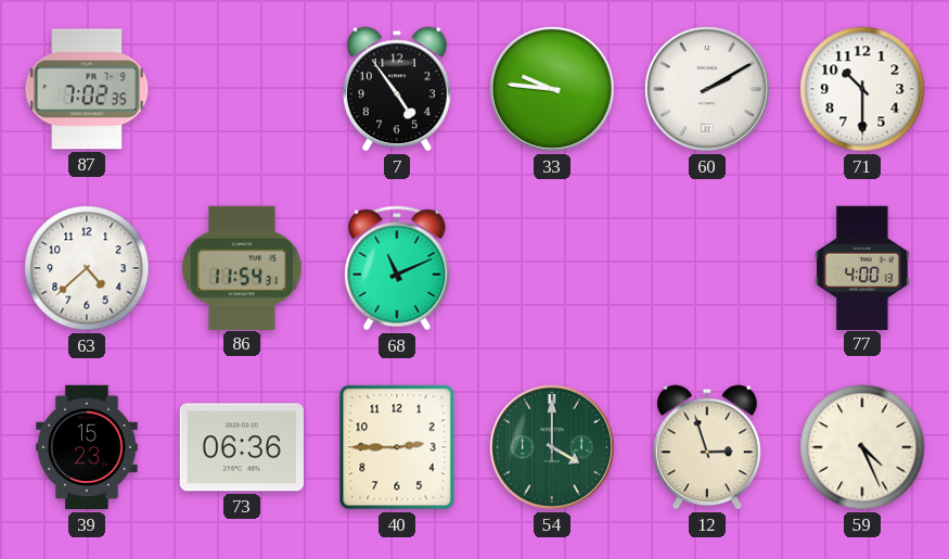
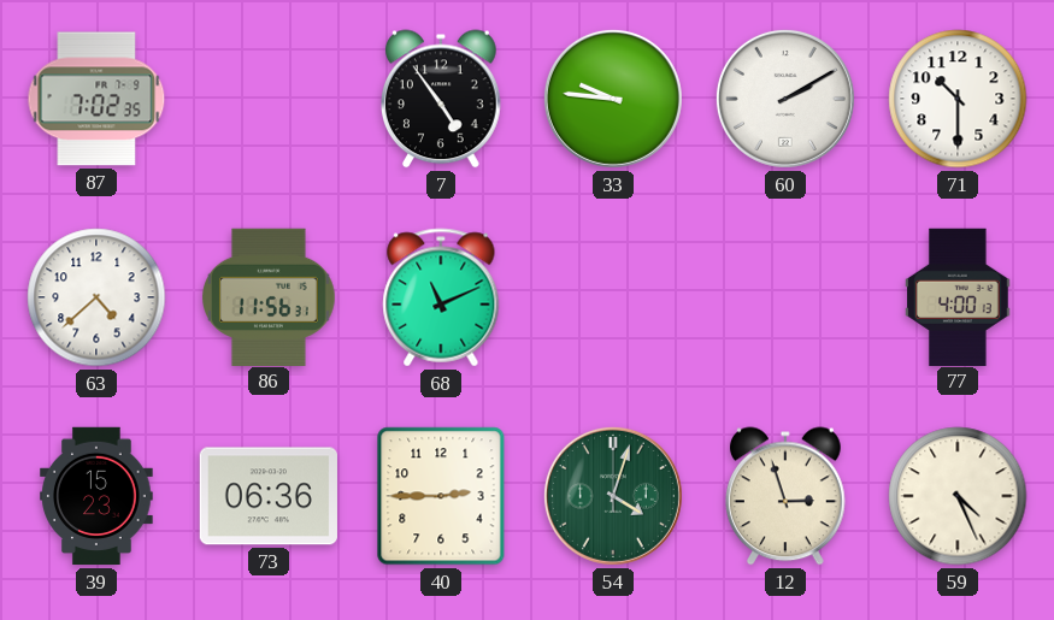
86: 11:54 -> 11:56 (270, 296)
54: 4:00 -> 4:03 (613, 496)
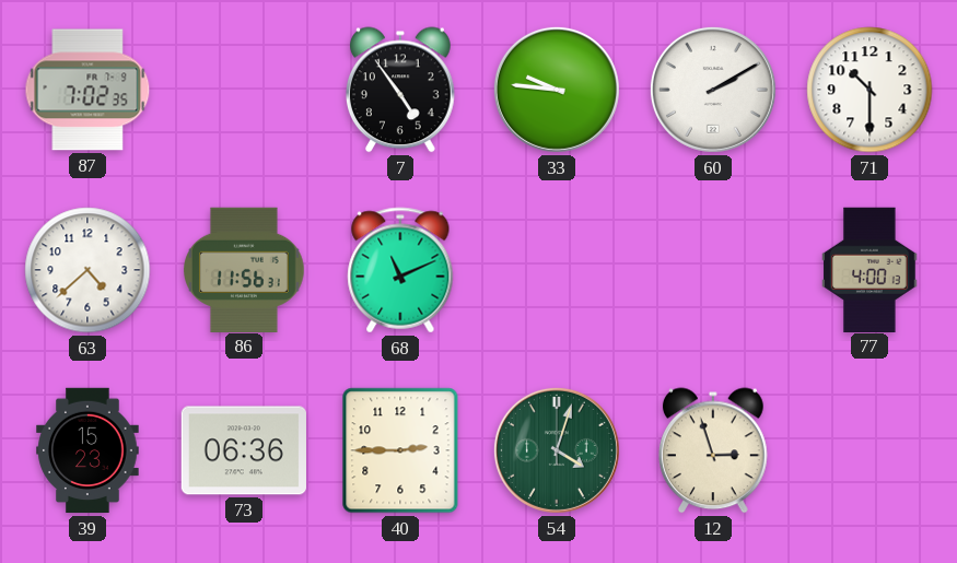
59: 4:26 -> none (958, 496)
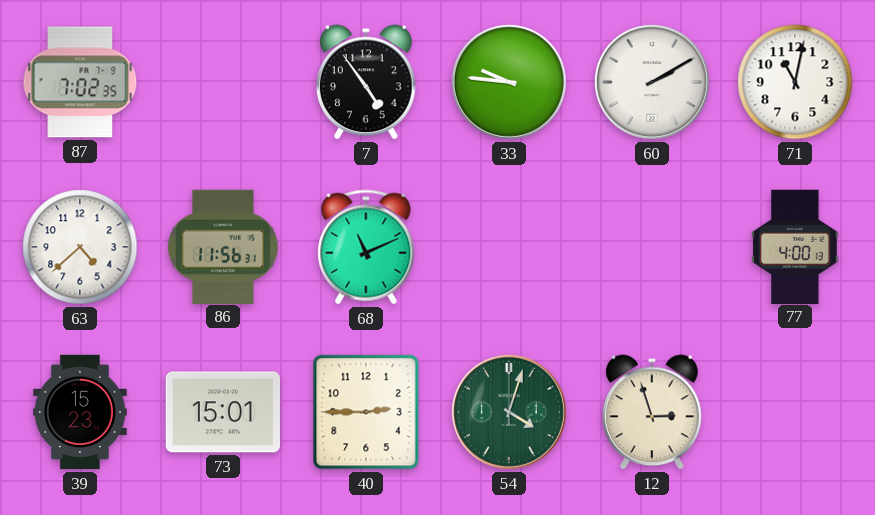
71: 10:30 -> 11:02 (795, 82)
73: 06:36 -> 15:01 (223, 412)
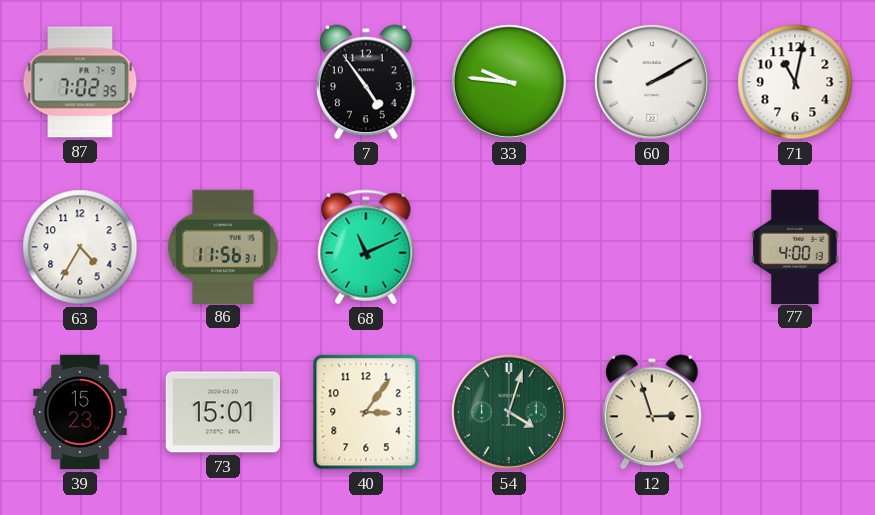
63: 4:38 -> 4:35 (80, 247)
40: 2:45 -> 3:06 (366, 412)
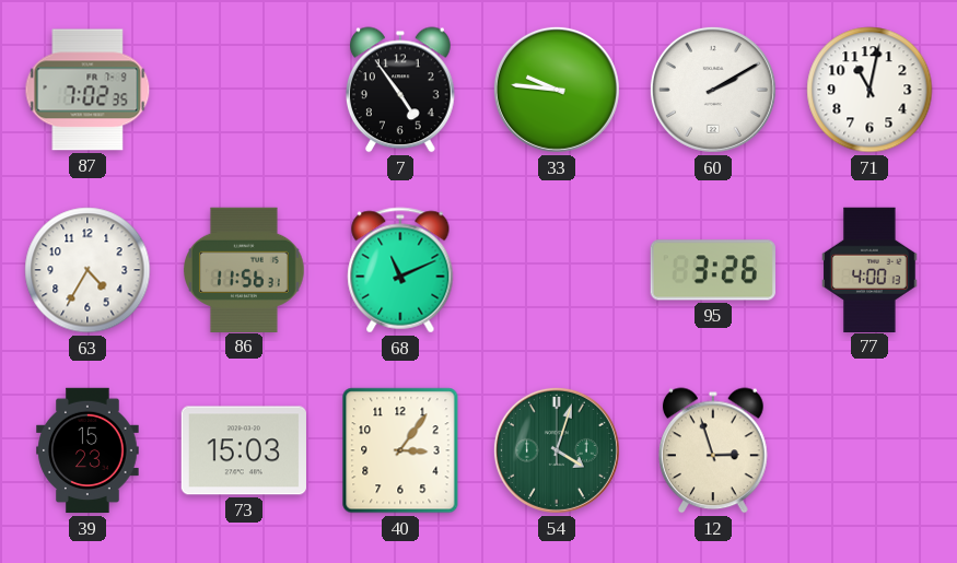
95: none -> 3:26 (713, 270)
73: 15:01 -> 15:03 (244, 450)
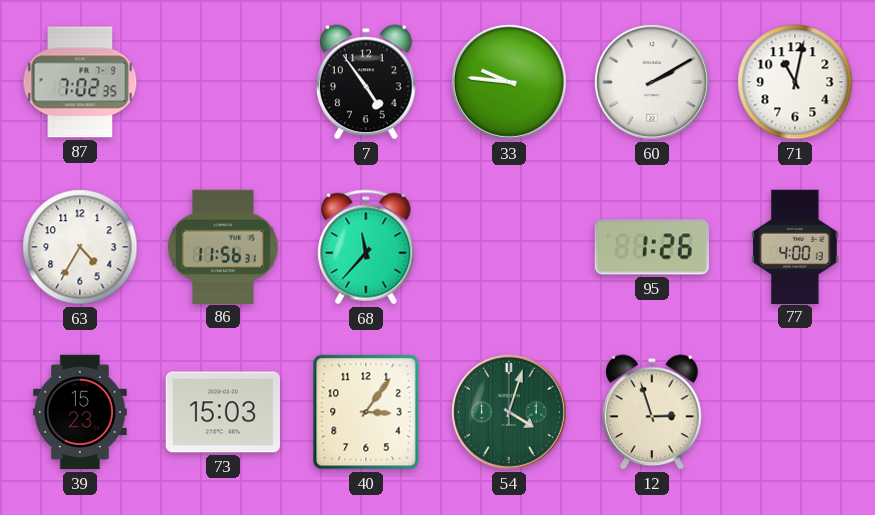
68: 11:11 -> 11:37 (366, 247)
95: 3:26 -> 1:26 (652, 247)
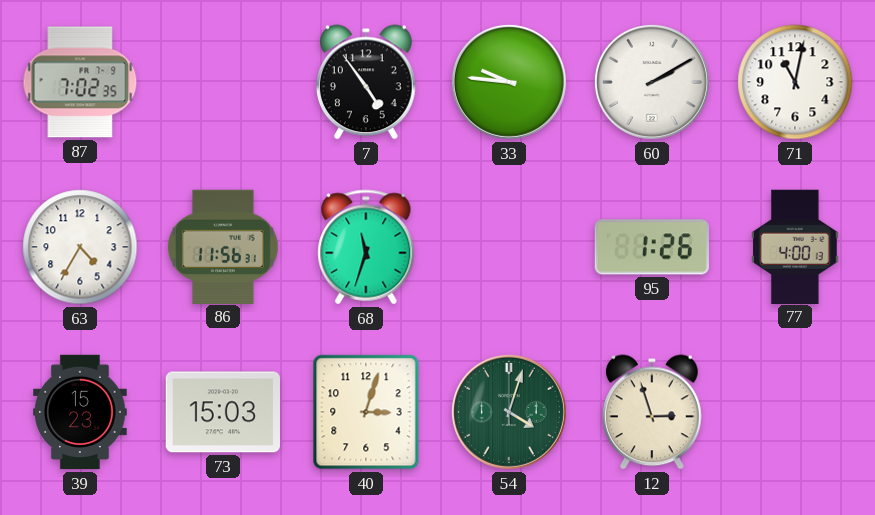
68: 11:37 -> 11:33 (366, 247)
40: 3:06 -> 3:03 (366, 412)
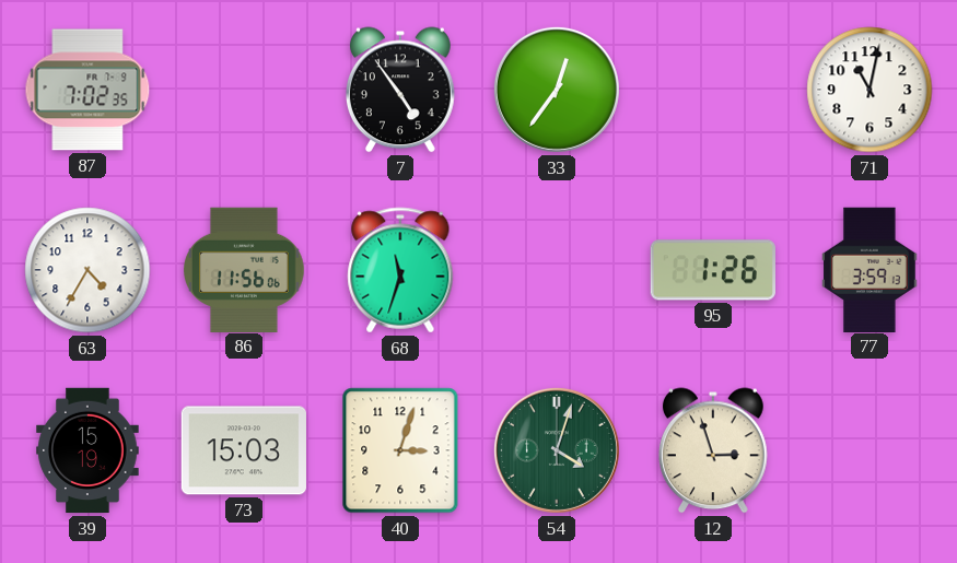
33: 9:46 -> 12:36 (557, 90)
60: 2:10 -> none (652, 82)
86: 11:56:31 -> 11:56:06 (245, 269)
77: 4:00 -> 3:59 (870, 269)
39: 15:23 -> 15:19 (87, 450)
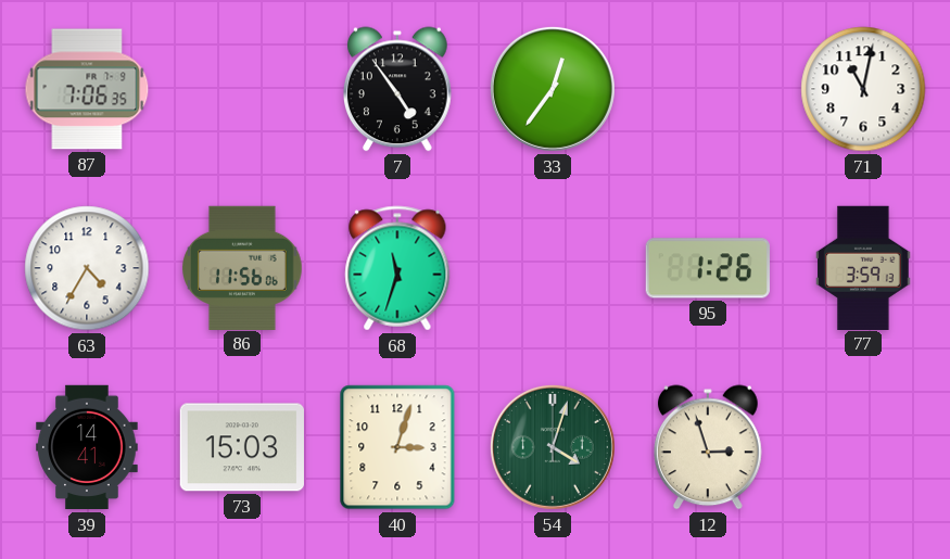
87: 7:02 -> 7:06 (87, 89)
39: 15:19 -> 14:41 (87, 447)
